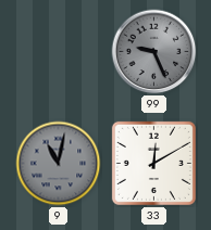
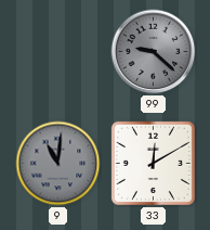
99: 9:26 -> 9:22 (154, 52)
9: 11:02 -> 11:01 (58, 164)
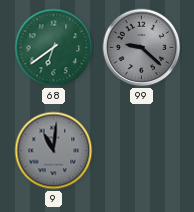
68: none -> 6:39 (54, 48)
33: 12:10 -> none (153, 163)
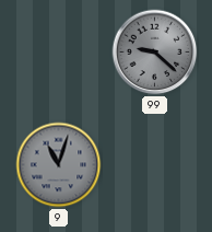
68: 6:39 -> none (54, 48)
9: 11:01 -> 11:03 (59, 165)
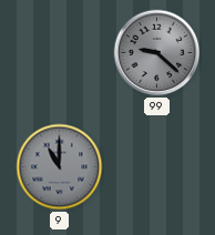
9: 11:03 -> 11:00 (60, 167)
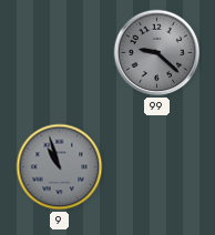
9: 11:00 -> 10:57 (60, 167)
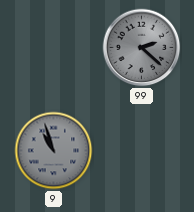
99: 9:22 -> 2:22 (142, 48)
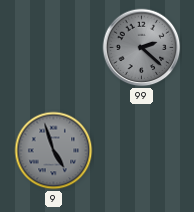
9: 10:57 -> 4:57 (54, 151)
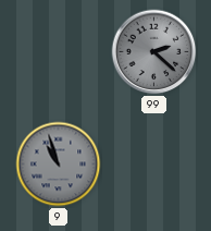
9: 4:57 -> 10:57 (59, 165)
